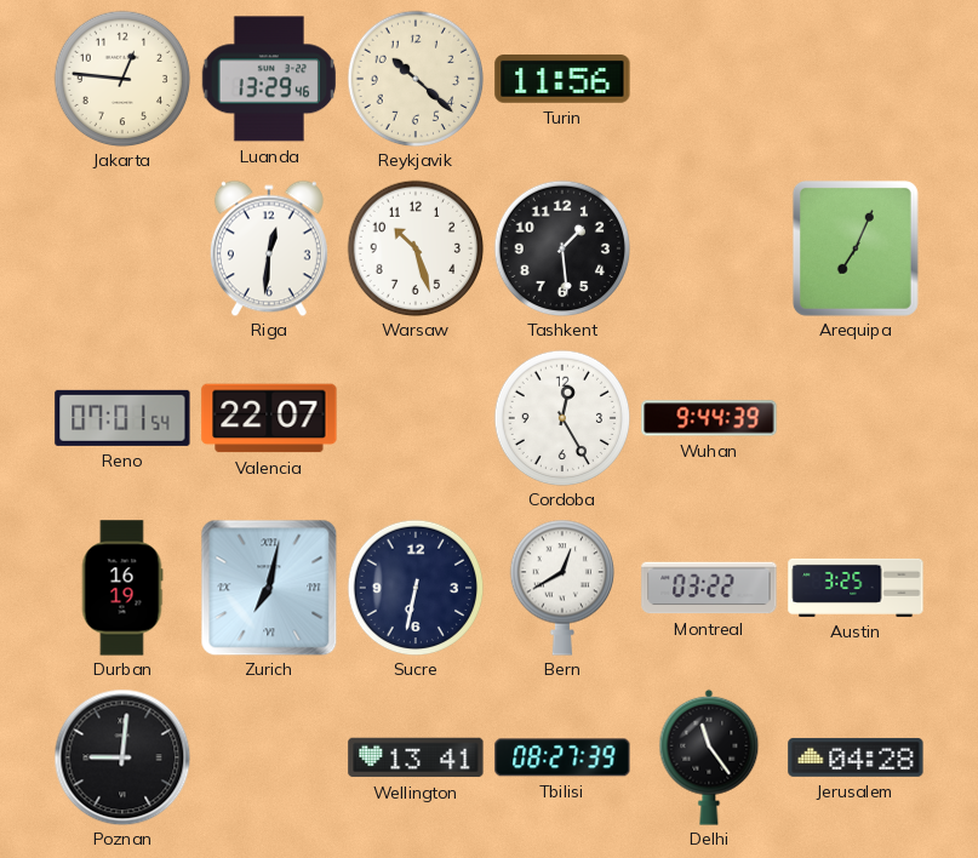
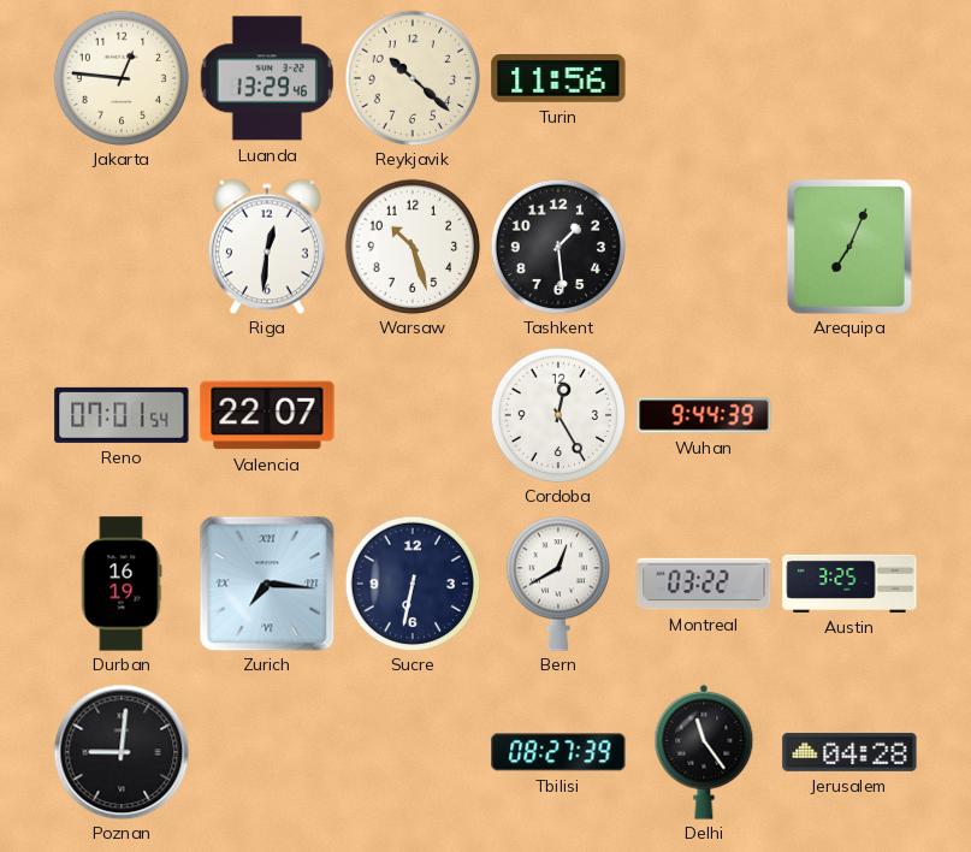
Zurich: 7:02 -> 7:16 (267, 584)
Wellington: 13:41 -> none (416, 757)
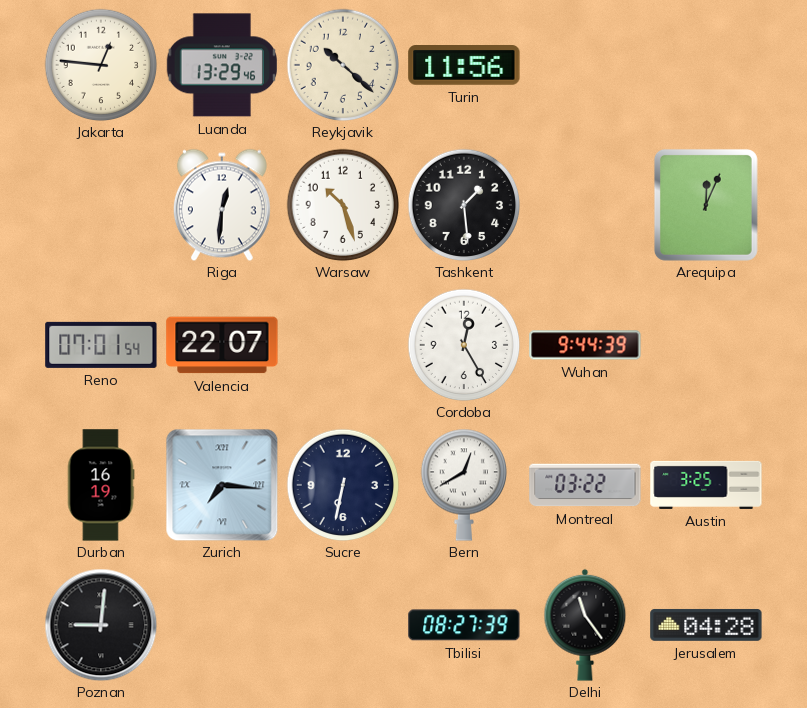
Arequipa: 7:04 -> 12:04 (706, 205)
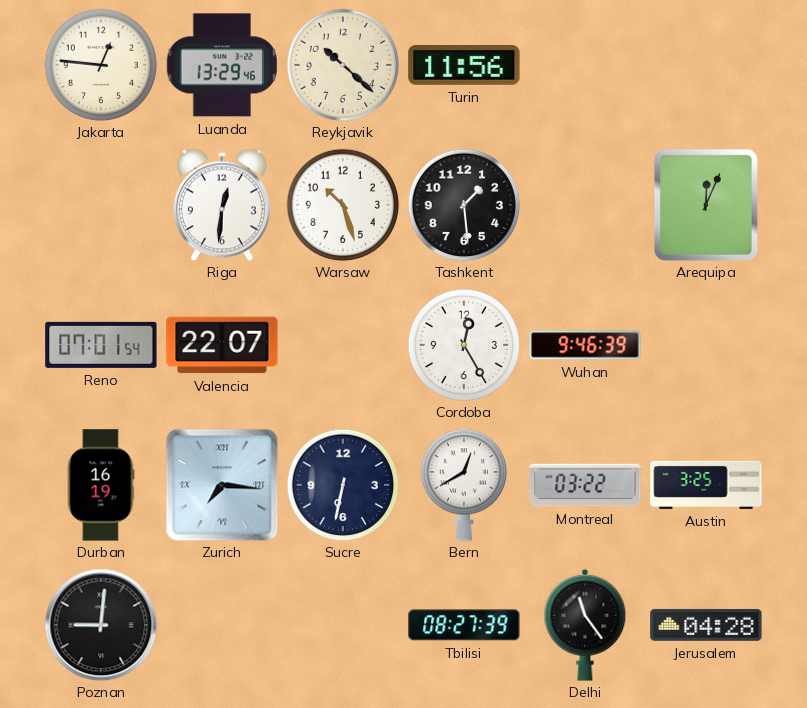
Wuhan: 9:44 -> 9:46 (585, 345)
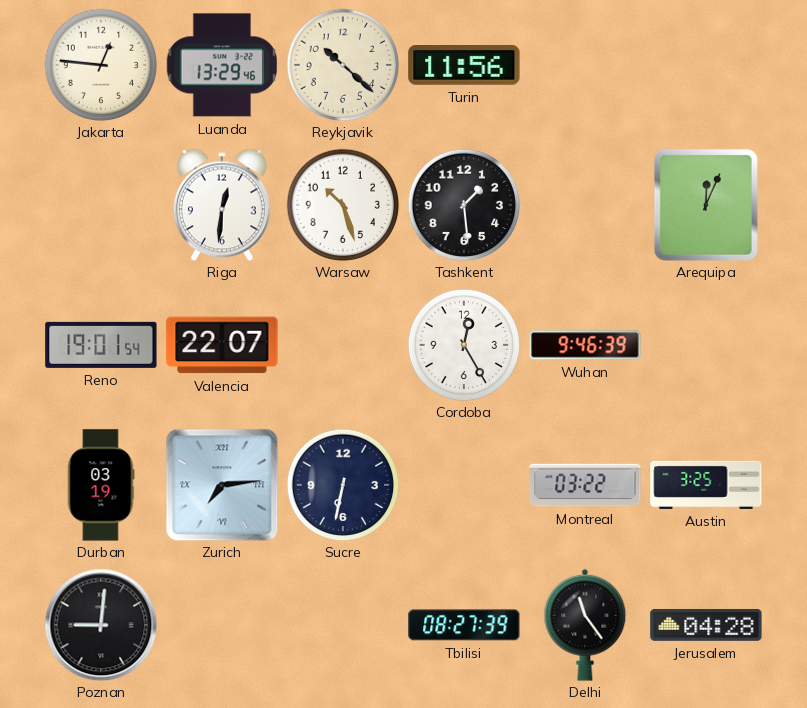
Reno: 07:01 -> 19:01 (101, 345)
Durban: 16:19 -> 03:19 (101, 485)
Zurich: 7:16 -> 7:14 (222, 485)
Bern: 12:40 -> none (463, 485)
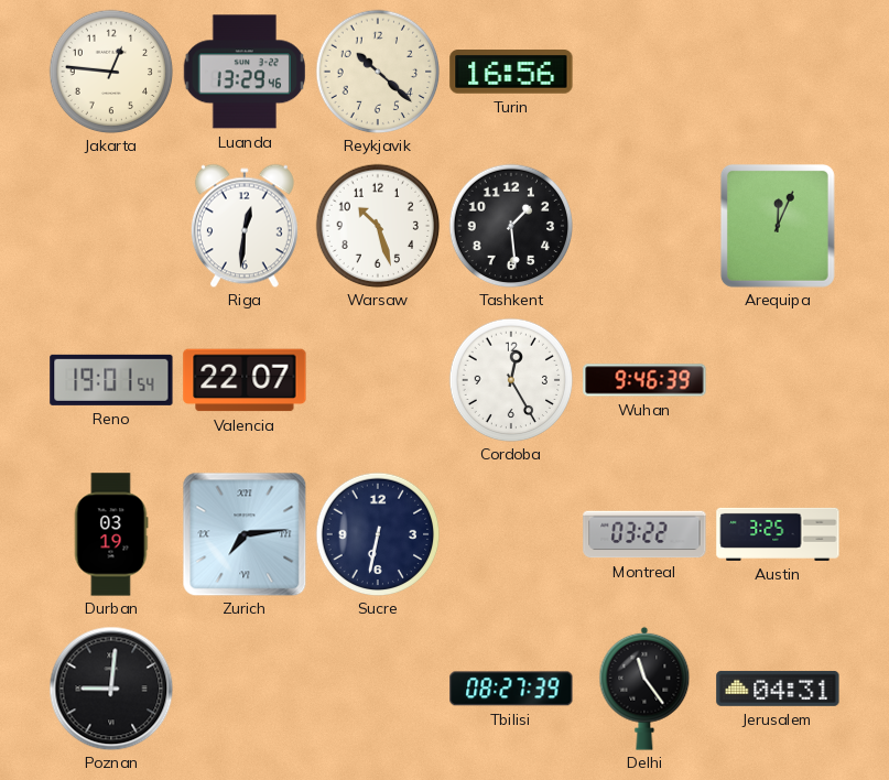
Turin: 11:56 -> 16:56 (511, 73)
Jerusalem: 04:28 -> 04:31 (778, 689)
